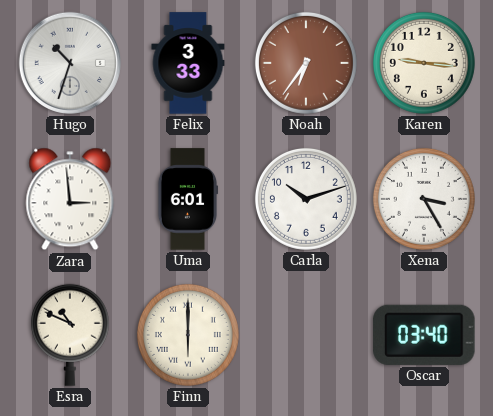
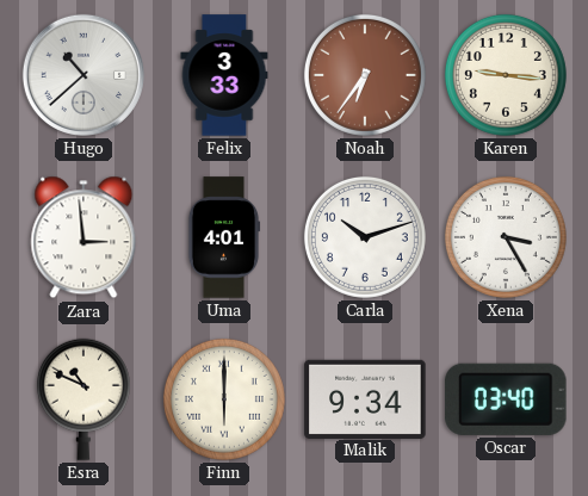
Hugo: 10:33 -> 10:38 (83, 75)
Uma: 6:01 -> 4:01 (224, 237)
Malik: none -> 9:34 (365, 398)
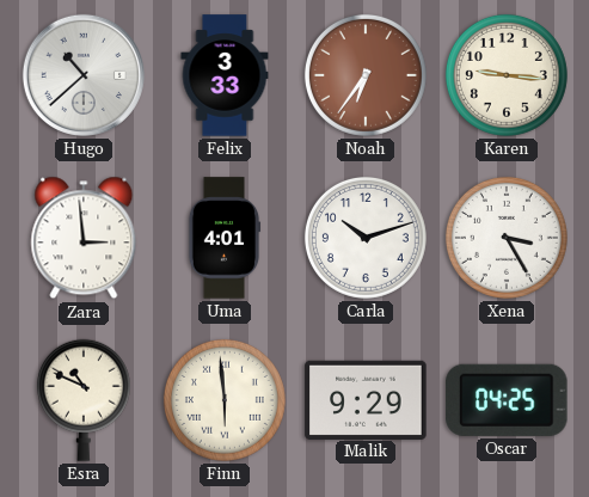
Finn: 6:00 -> 5:59 (225, 400)
Malik: 9:34 -> 9:29 (366, 399)
Oscar: 03:40 -> 04:25 (507, 400)
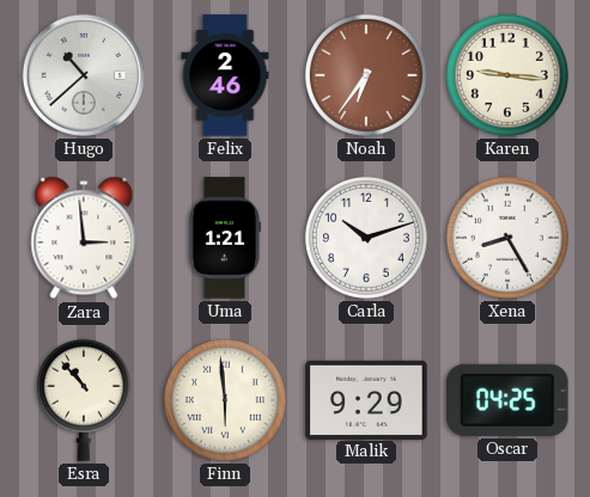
Felix: 3:33 -> 2:46 (225, 75)
Uma: 4:01 -> 1:21 (225, 238)
Xena: 3:25 -> 8:25 (507, 238)
Esra: 10:49 -> 10:53 (84, 400)
